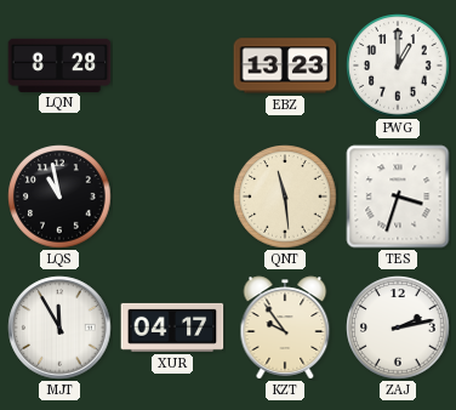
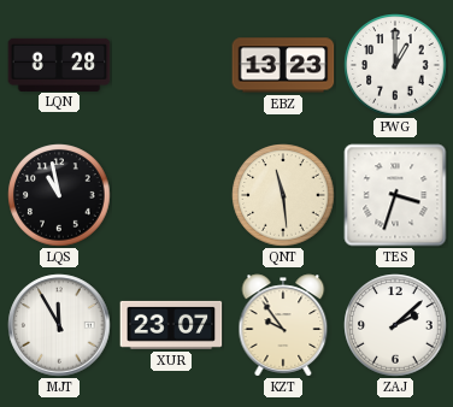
XUR: 04:17 -> 23:07 (171, 325)
ZAJ: 2:13 -> 2:08 (395, 325)
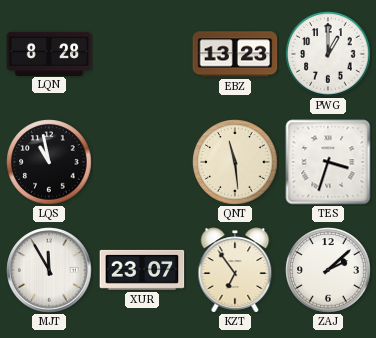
KZT: 9:54 -> 6:54 (235, 270)
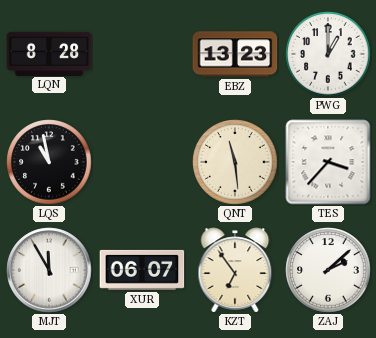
TES: 3:33 -> 3:37 (328, 162)
XUR: 23:07 -> 06:07 (142, 270)
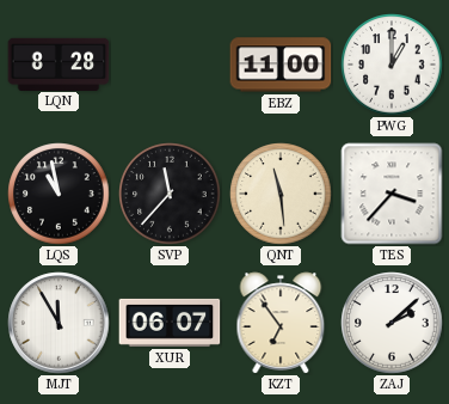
EBZ: 13:23 -> 11:00 (281, 65)
SVP: none -> 11:37 (170, 194)
